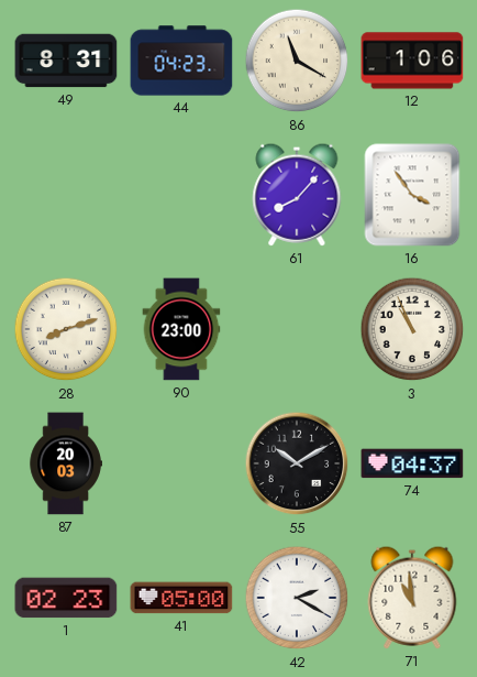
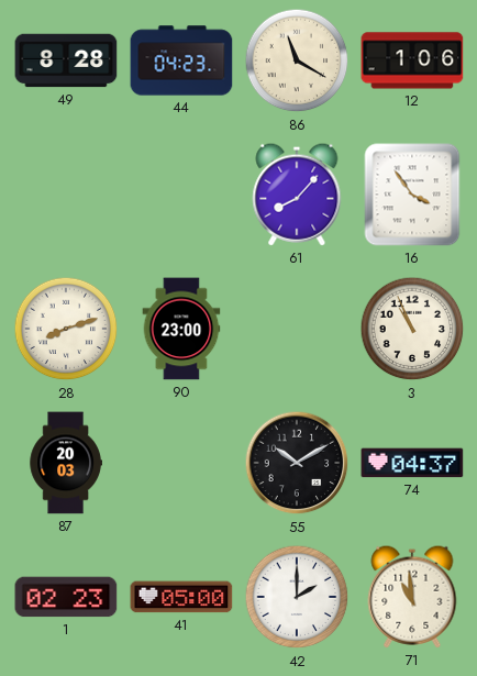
49: 8:31 -> 8:28 (66, 60)
42: 2:20 -> 2:00 (297, 597)
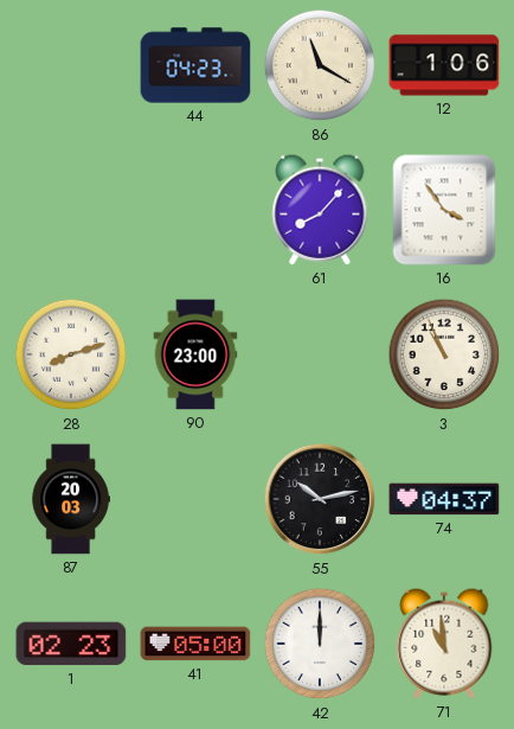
49: 8:28 -> none (66, 60)
55: 10:10 -> 10:13 (320, 499)
42: 2:00 -> 12:00 (320, 644)
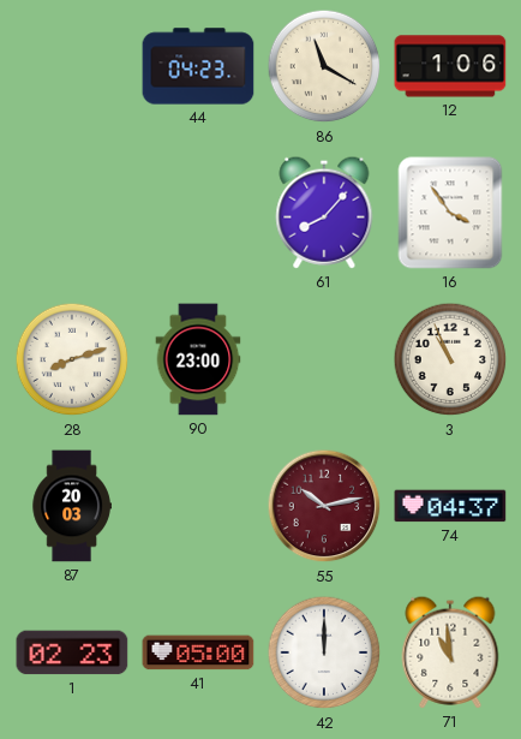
55 dial: black -> burgundy (324, 506)
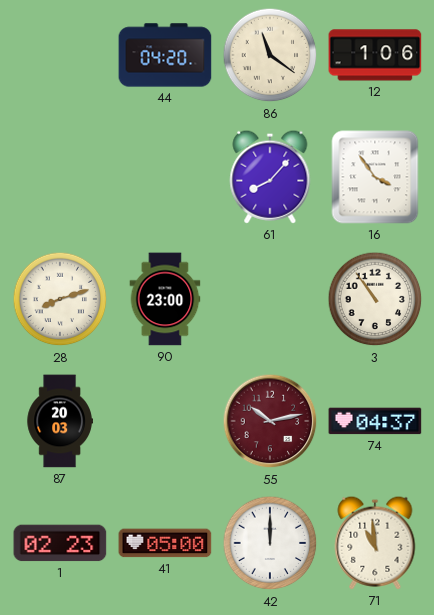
44: 04:23 -> 04:20 (165, 55)
86: 11:20 -> 11:21 (270, 55)
3: 10:56 -> 10:54 (375, 299)
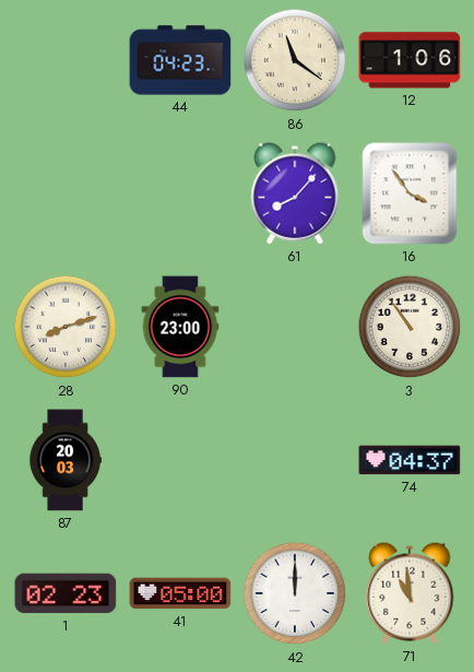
44: 04:20 -> 04:23 (180, 60)
55: 10:13 -> none (270, 421)
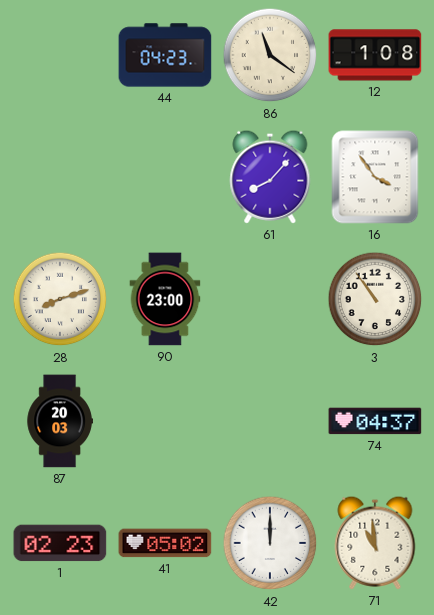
12: 1:06 -> 1:08 (375, 55)
41: 05:00 -> 05:02 (165, 543)
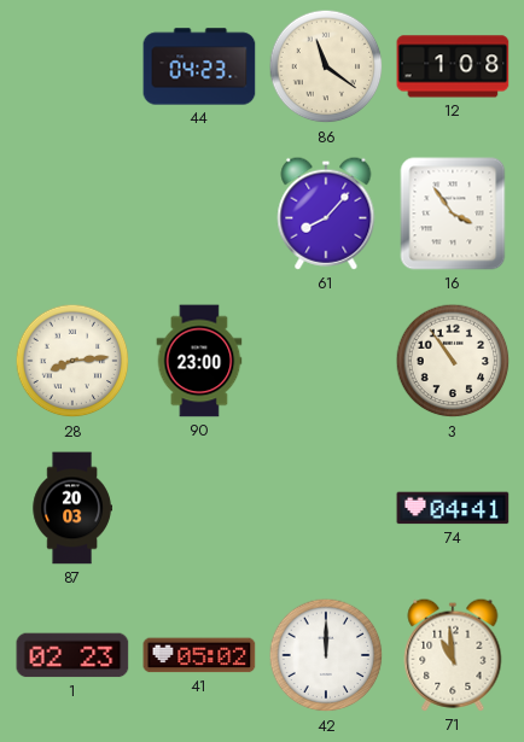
28: 8:12 -> 8:14 (72, 361)
74: 04:37 -> 04:41 (453, 508)
